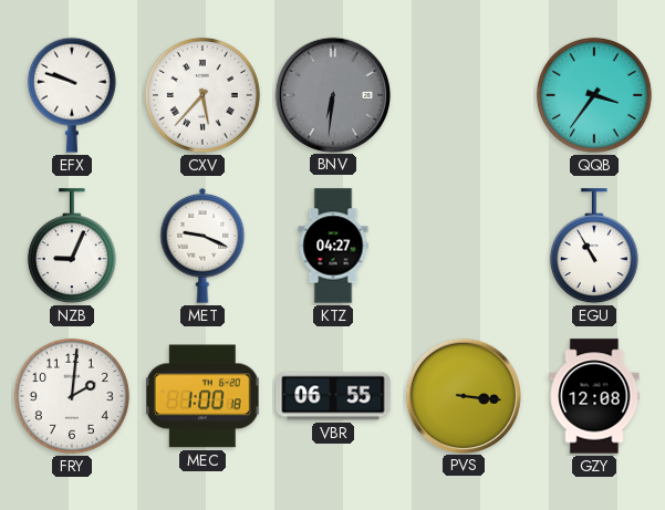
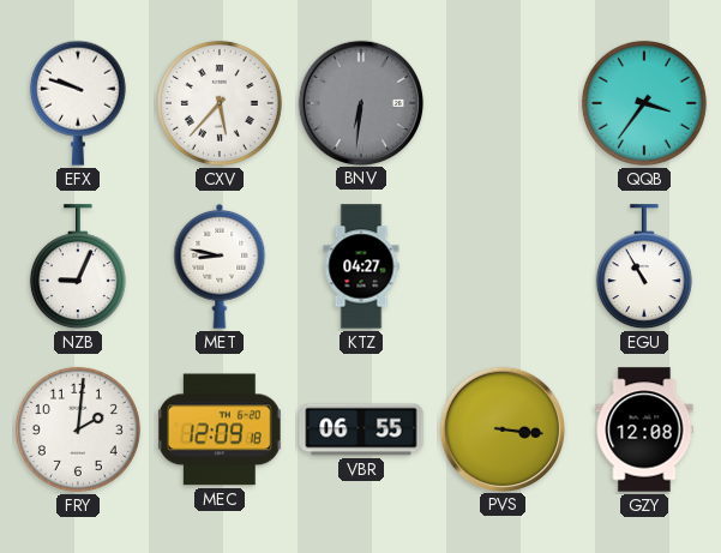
MET: 9:19 -> 8:47 (220, 266)
MEC: 1:00 -> 12:09 (220, 429)
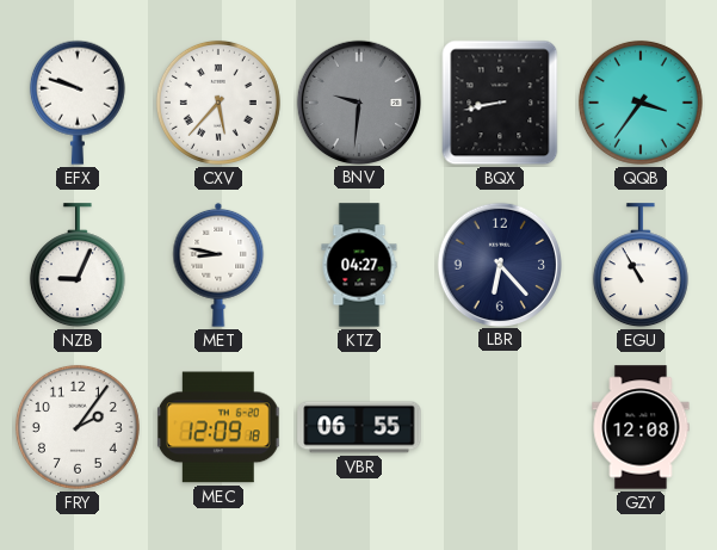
BNV: 6:31 -> 9:31 (358, 101)
BQX: none -> 8:43 (500, 103)
LBR: none -> 6:23 (499, 264)
FRY: 2:01 -> 2:06 (78, 427)
PVS: 3:16 -> none (501, 428)
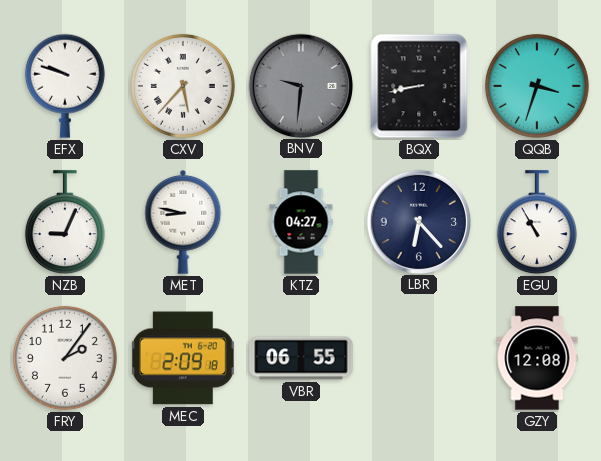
QQB: 3:36 -> 3:33 (537, 86)
MEC: 12:09 -> 2:09 (183, 358)
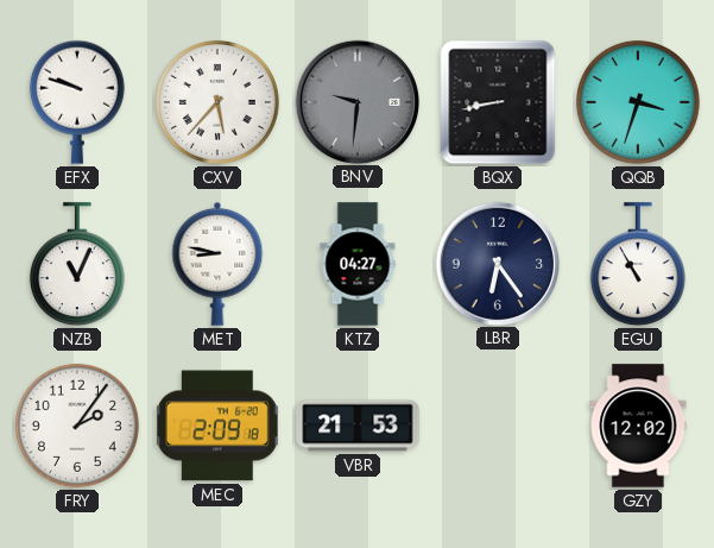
NZB: 9:04 -> 11:04 (77, 265)
LBR: 6:23 -> 6:24 (497, 263)
VBR: 06:55 -> 21:53 (358, 426)
GZY: 12:08 -> 12:02 (638, 426)
